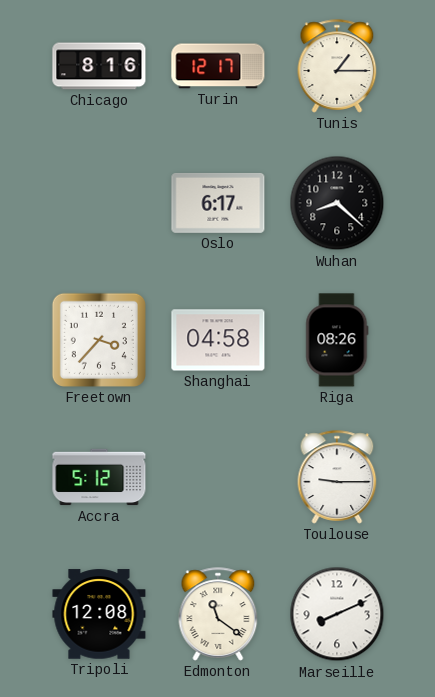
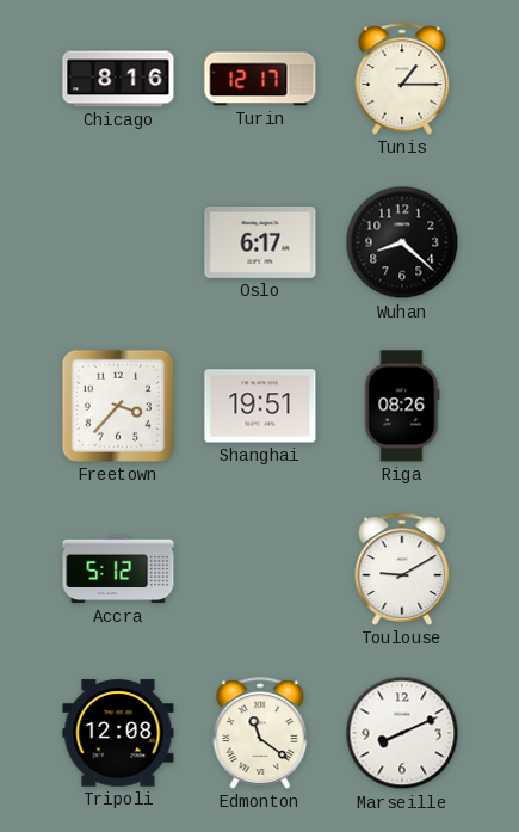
Shanghai: 04:58 -> 19:51 (260, 406)
Toulouse: 9:15 -> 9:10 (402, 569)
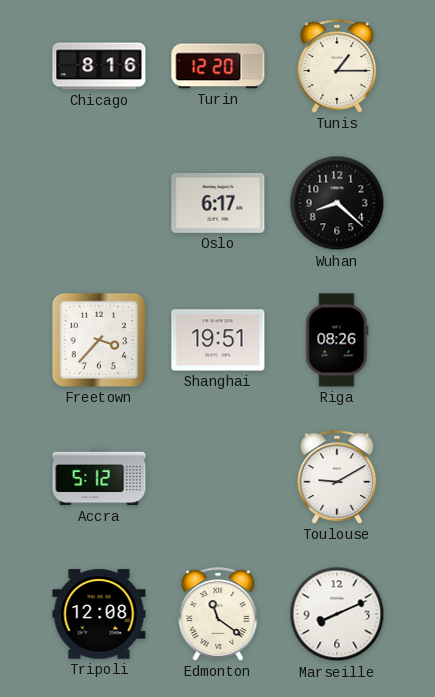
Turin: 12:17 -> 12:20 (218, 66)
